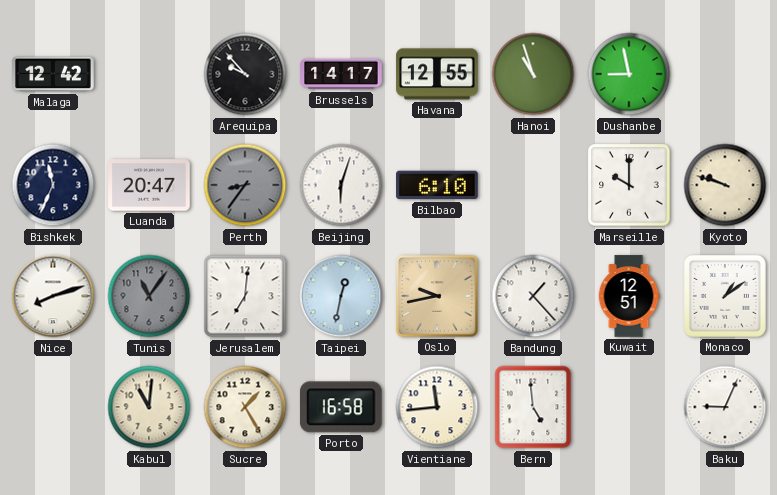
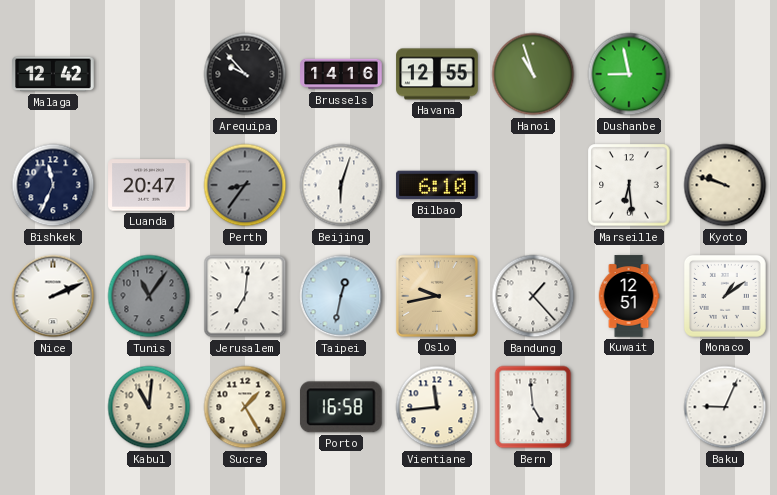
Brussels: 14:17 -> 14:16 (341, 74)
Marseille: 10:00 -> 6:29 (629, 185)
Nice: 8:12 -> 2:11 (53, 296)
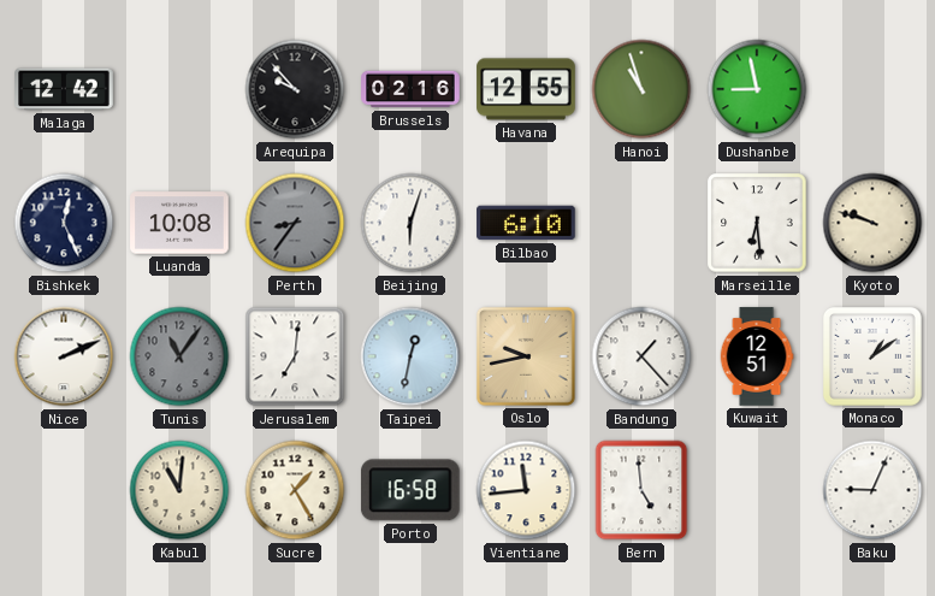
Brussels: 14:16 -> 02:16 (410, 89)
Bishkek: 11:34 -> 12:26 (64, 223)
Luanda: 20:47 -> 10:08 (179, 223)
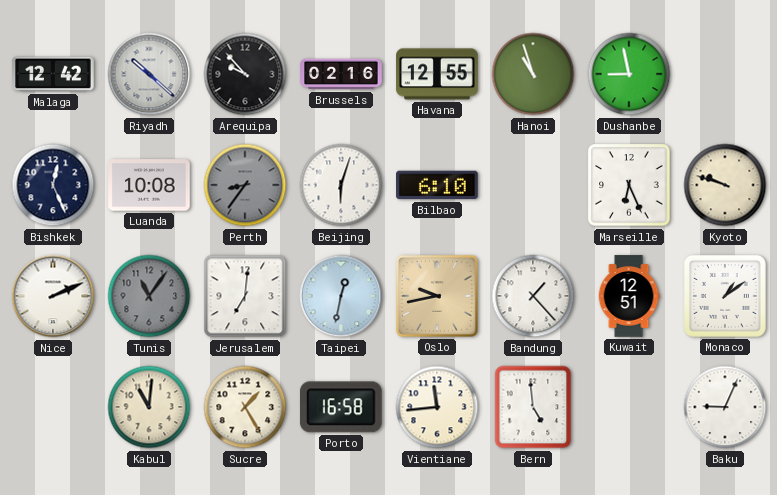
Riyadh: none -> 10:22 (149, 74)
Marseille: 6:29 -> 6:26 (629, 185)
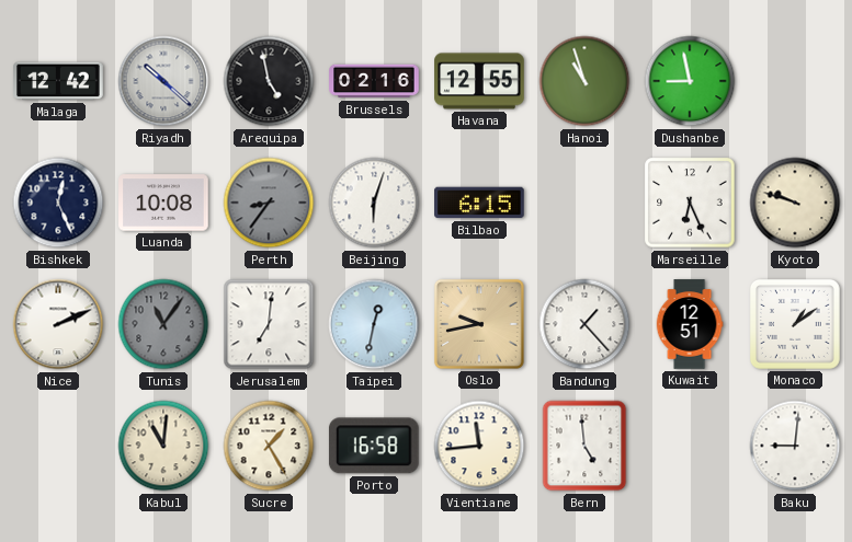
Arequipa: 9:53 -> 4:58 (269, 81)
Bilbao: 6:10 -> 6:15 (479, 203)
Baku: 9:04 -> 9:01 (795, 446)
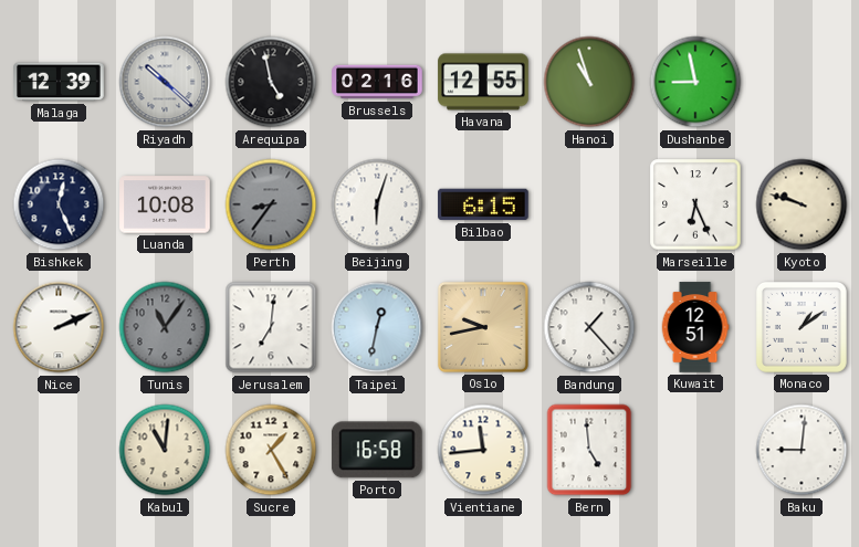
Malaga: 12:42 -> 12:39 (59, 82)
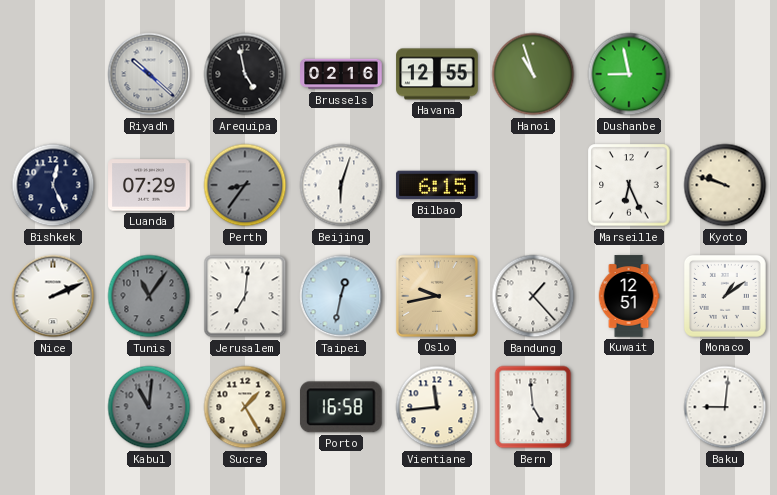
Malaga: 12:39 -> none (59, 82)
Luanda: 10:08 -> 07:29 (149, 185)
Kabul dial: cream -> grey (149, 407)
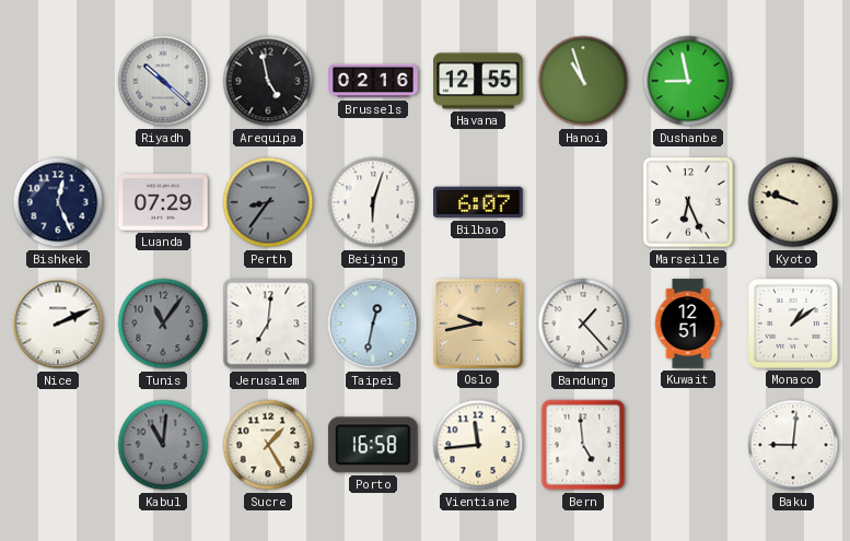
Bilbao: 6:15 -> 6:07 (478, 202)
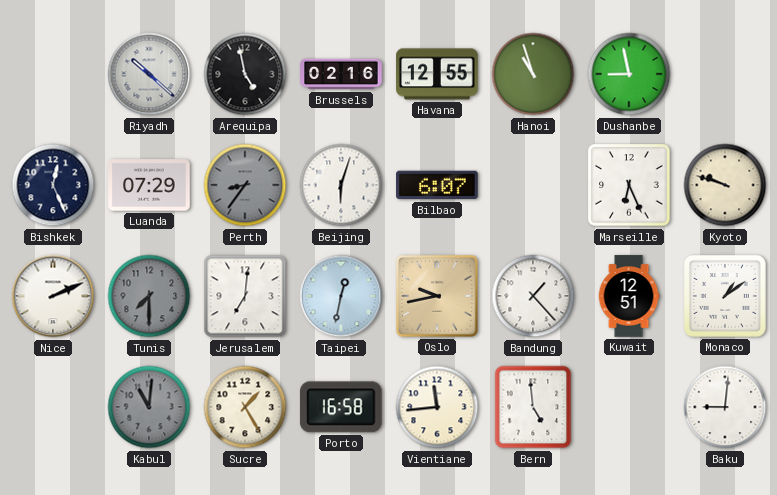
Tunis: 11:06 -> 7:30 (149, 296)
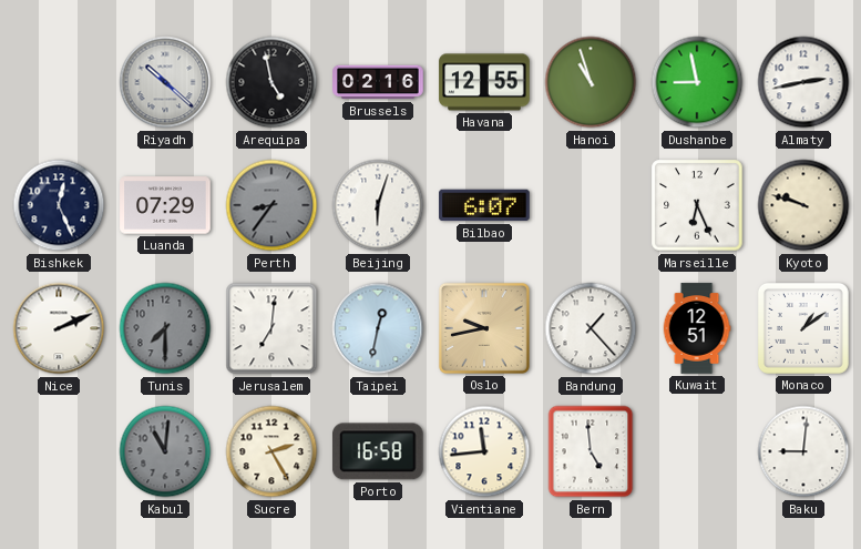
Almaty: none -> 2:43 (803, 82)
Sucre: 1:25 -> 2:25 (271, 451)
